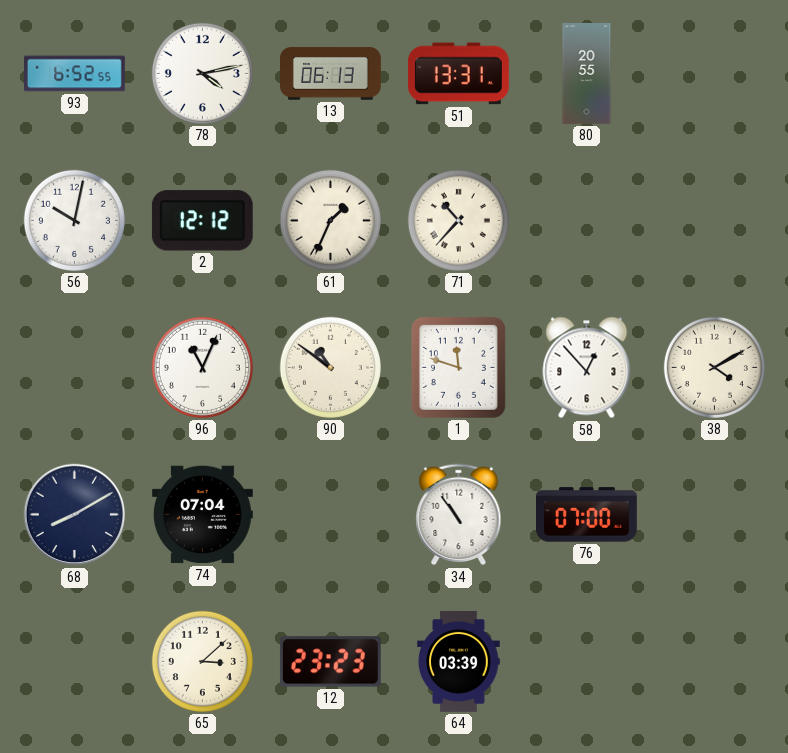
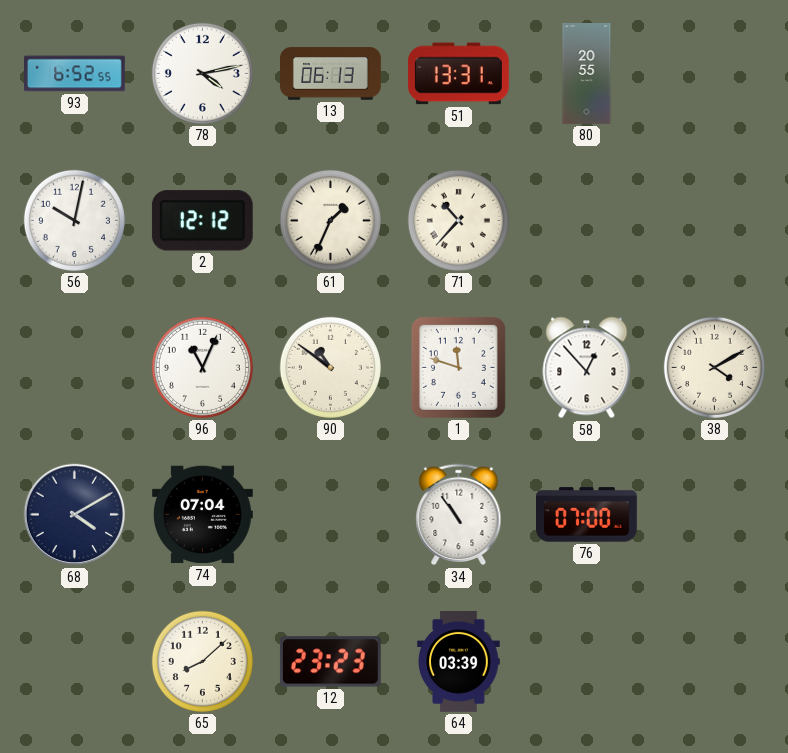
68: 8:10 -> 4:10 (75, 515)
65: 3:08 -> 8:08 (202, 661)
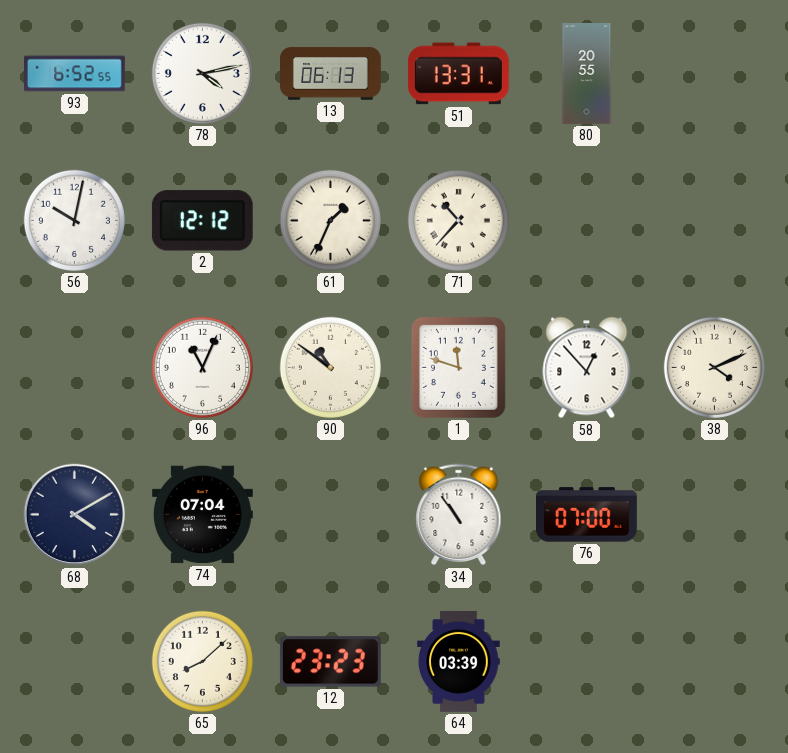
38: 4:10 -> 4:11 (714, 367)
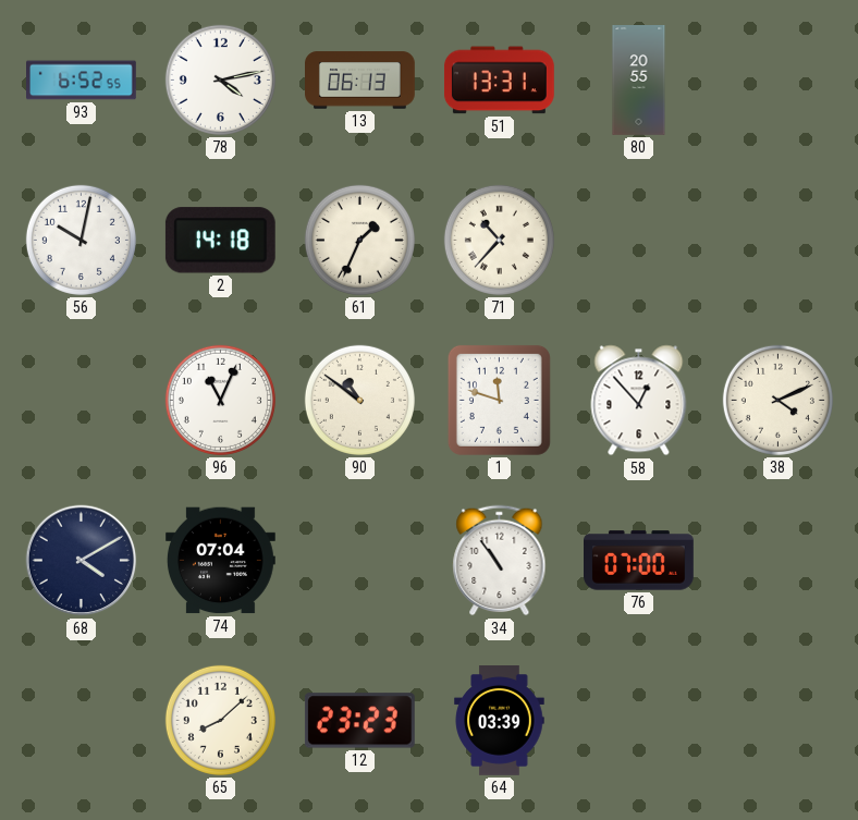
2: 12:12 -> 14:18 (220, 241)
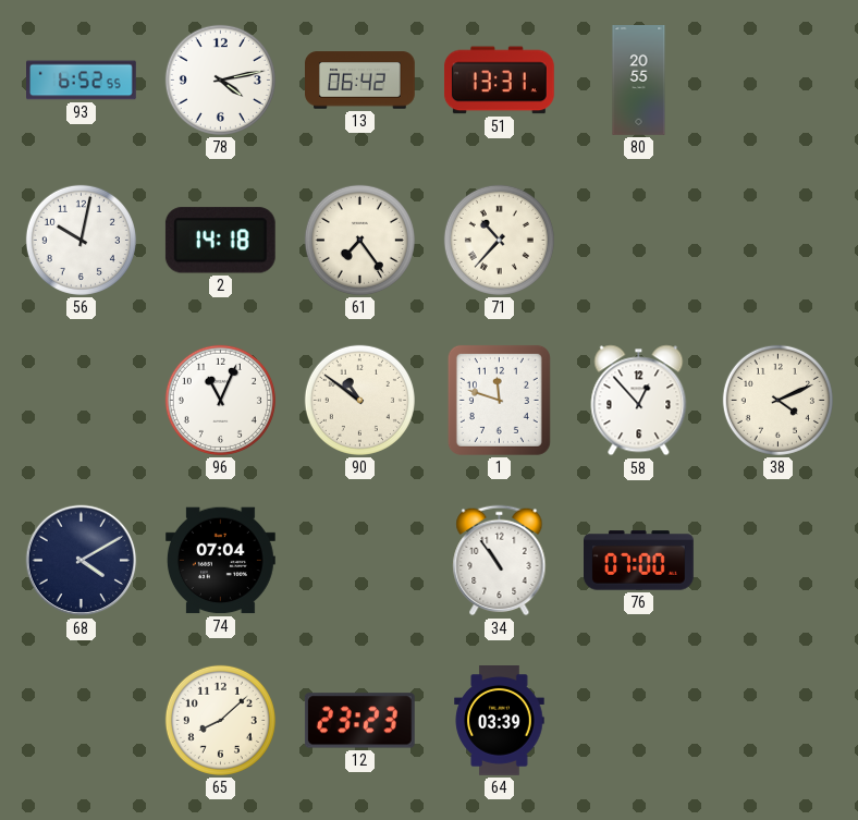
13: 06:13 -> 06:42 (360, 81)
61: 1:34 -> 7:24 (359, 240)
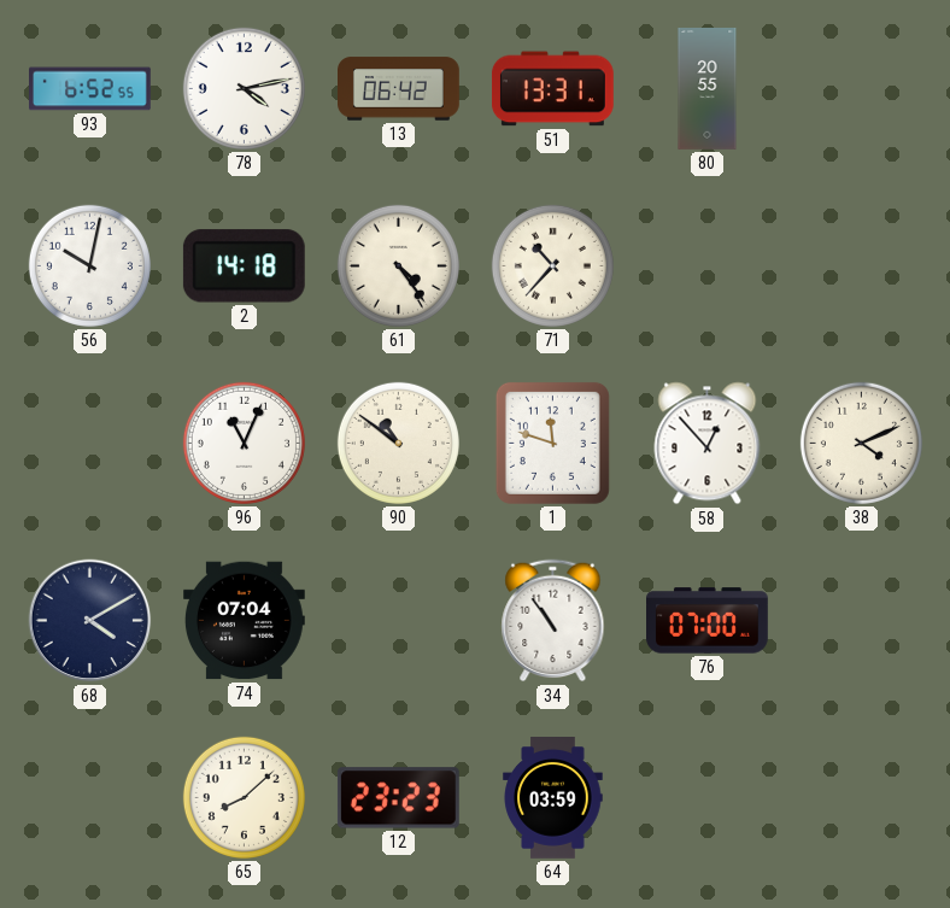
61: 7:24 -> 4:24 (398, 265)
64: 03:39 -> 03:59 (553, 798)
